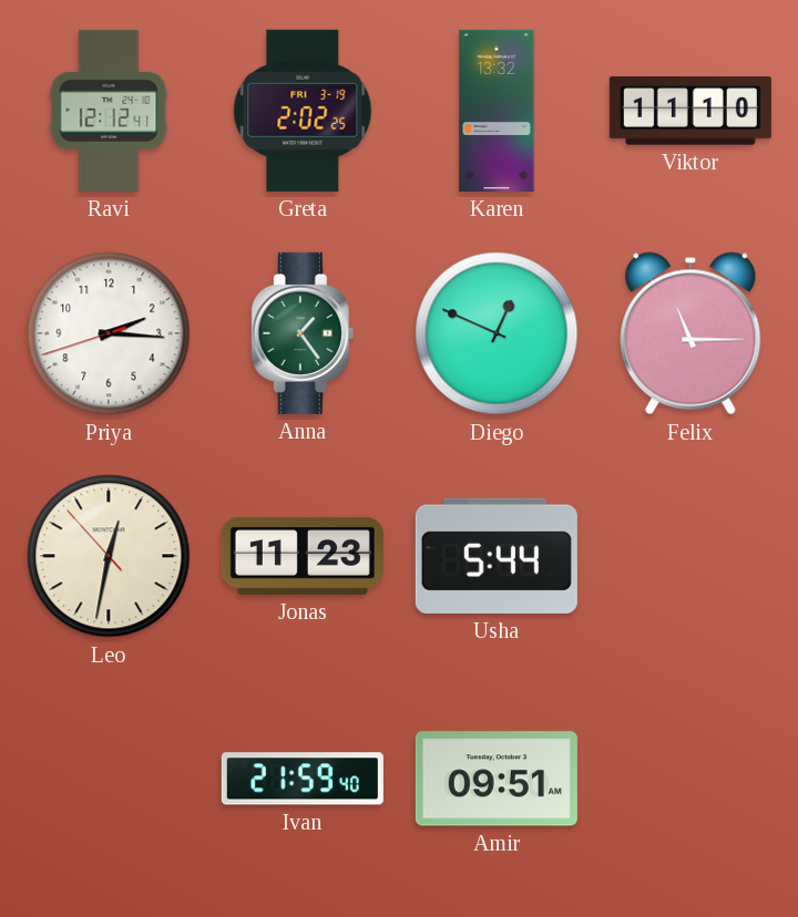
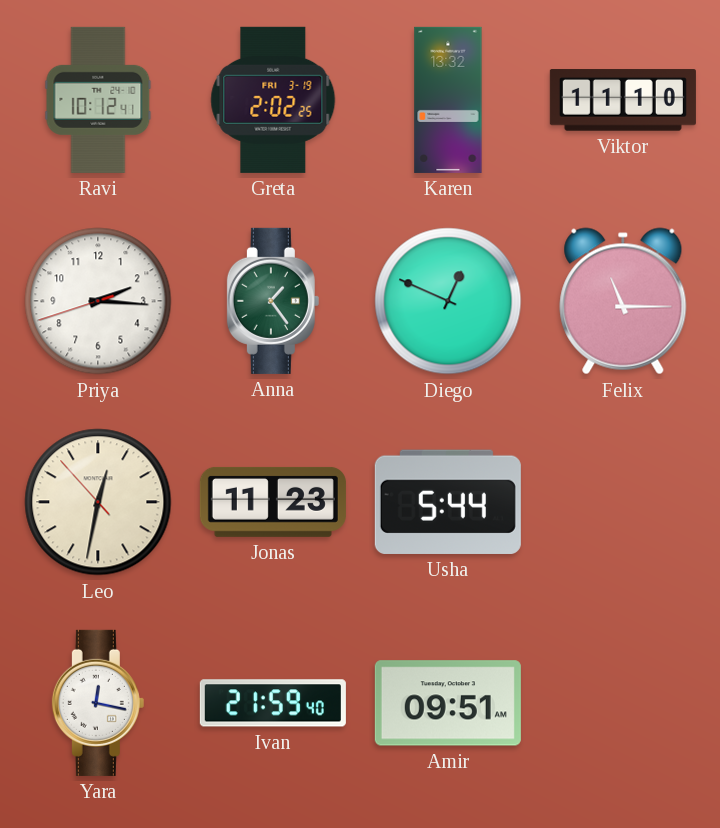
Ravi: 12:12 -> 10:12 (98, 100)
Yara: none -> 12:17 (98, 703)
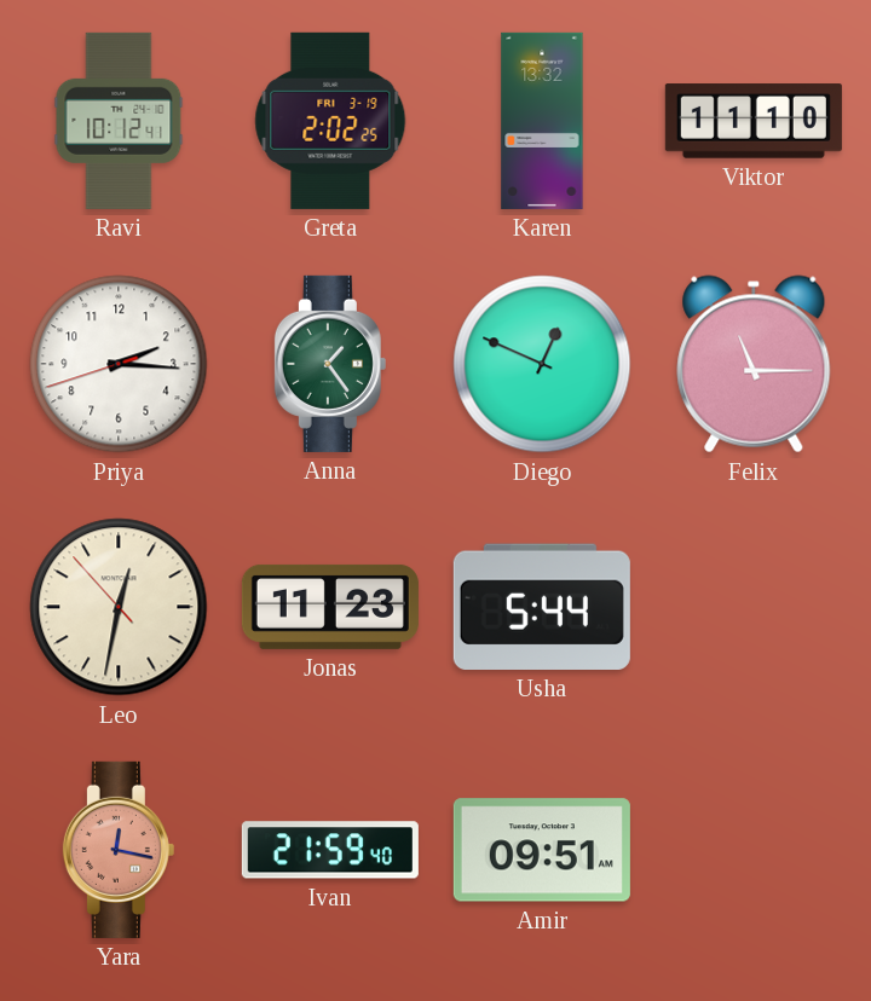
Yara dial: white -> salmon (119, 850)
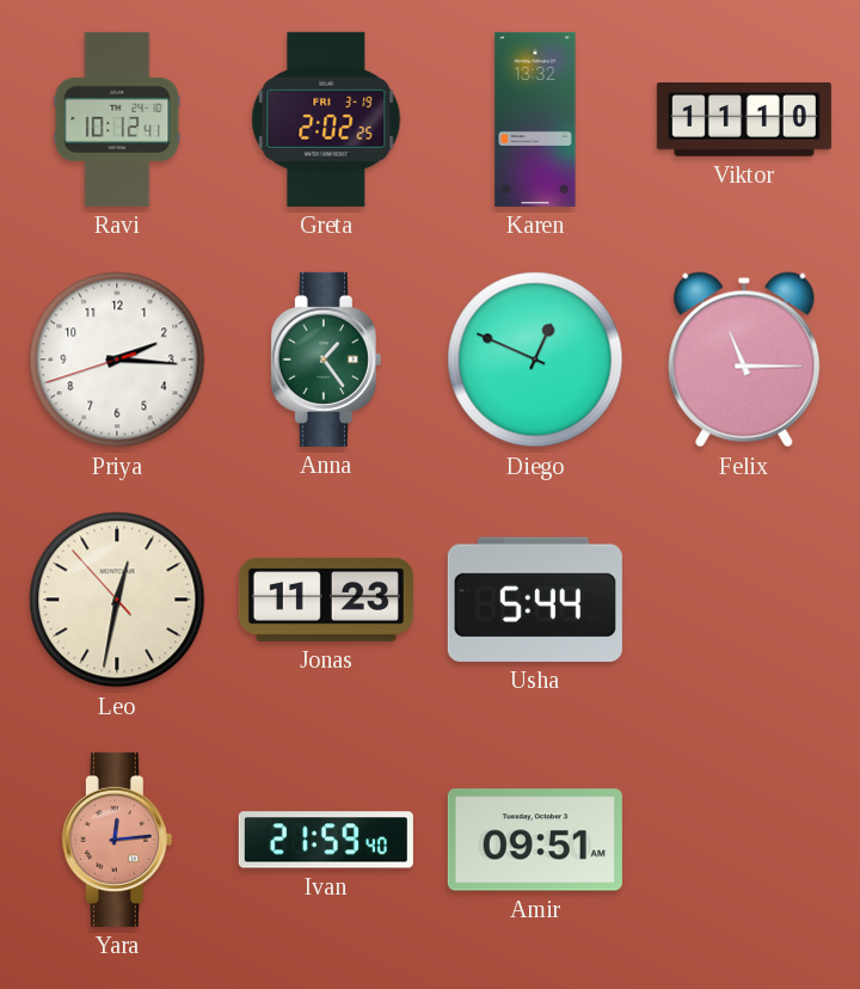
Yara: 12:17 -> 12:14 (117, 840)
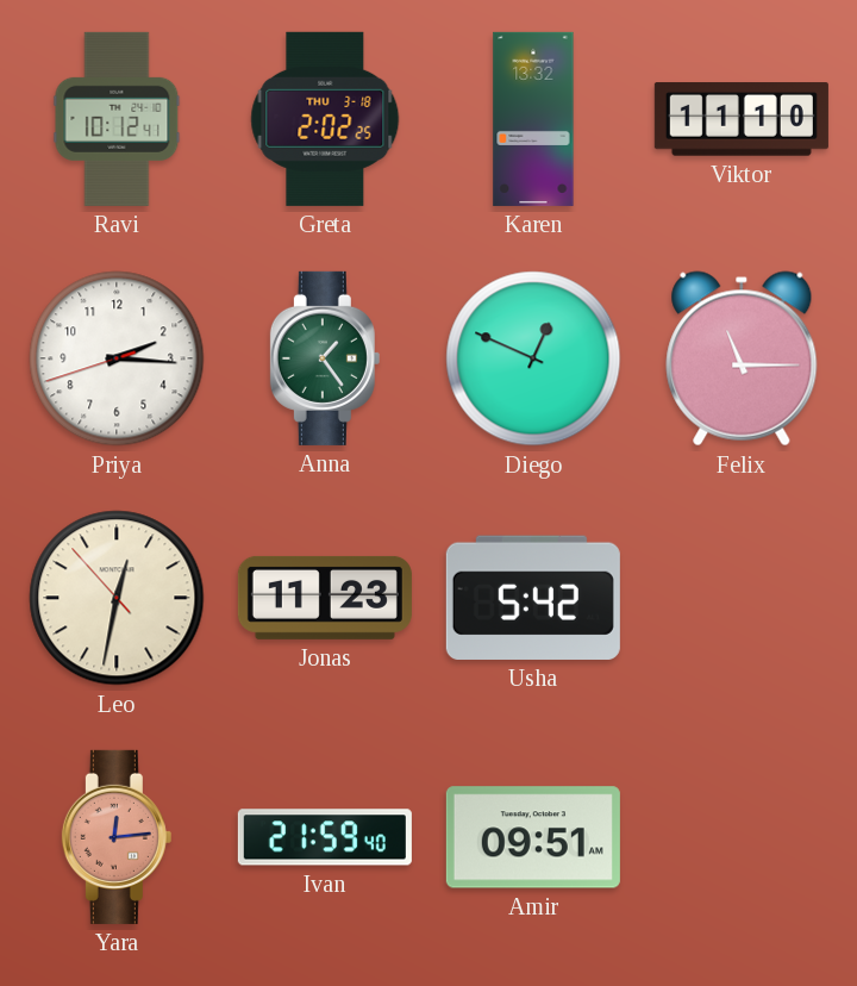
Greta date: FRI 3-19 -> THU 3-18 (325, 119)
Usha: 5:44 -> 5:42 (533, 598)
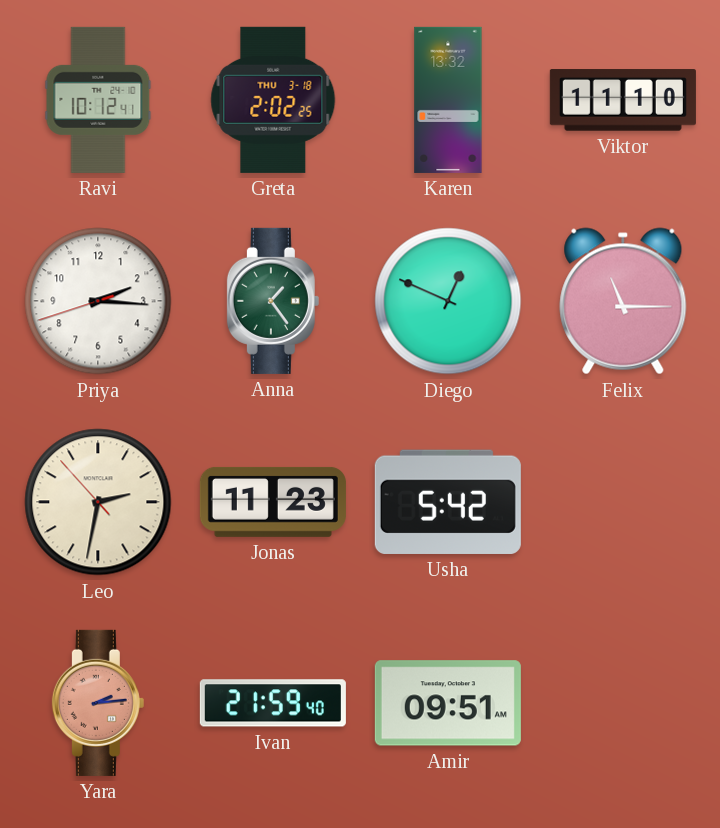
Leo: 12:31 -> 2:31 (98, 502)
Yara: 12:14 -> 2:14 (98, 703)
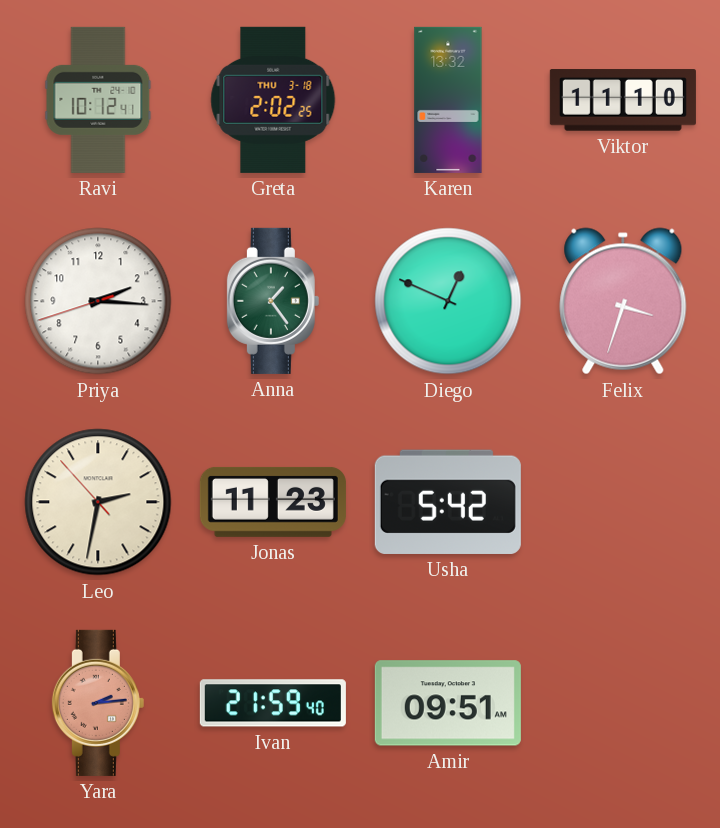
Felix: 11:15 -> 3:33 (623, 301)
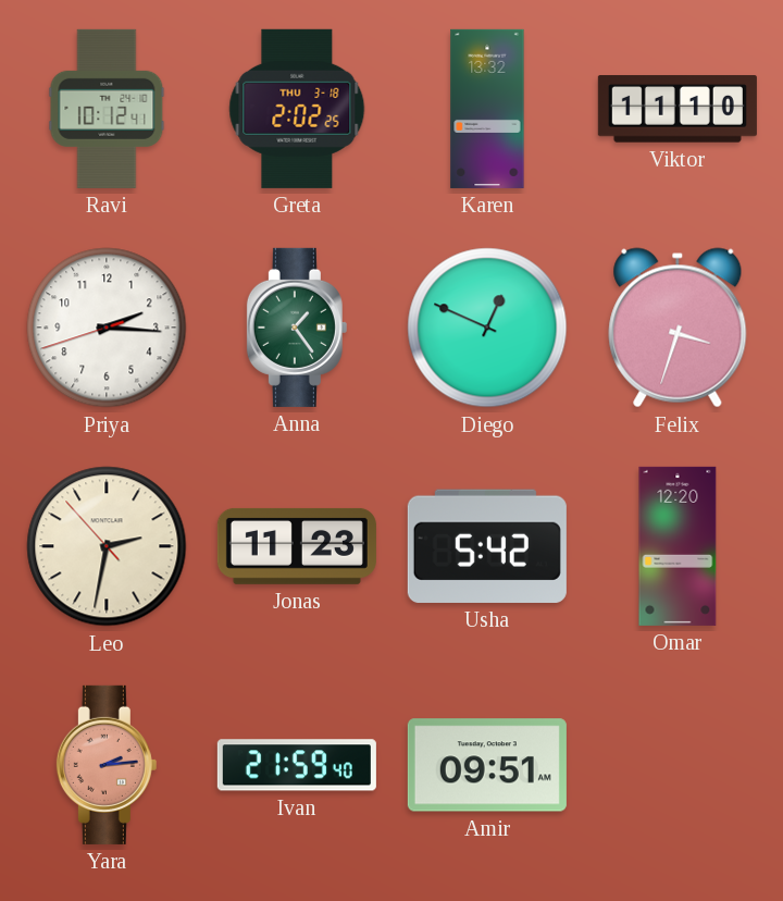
Omar: none -> 12:20 (678, 546)
